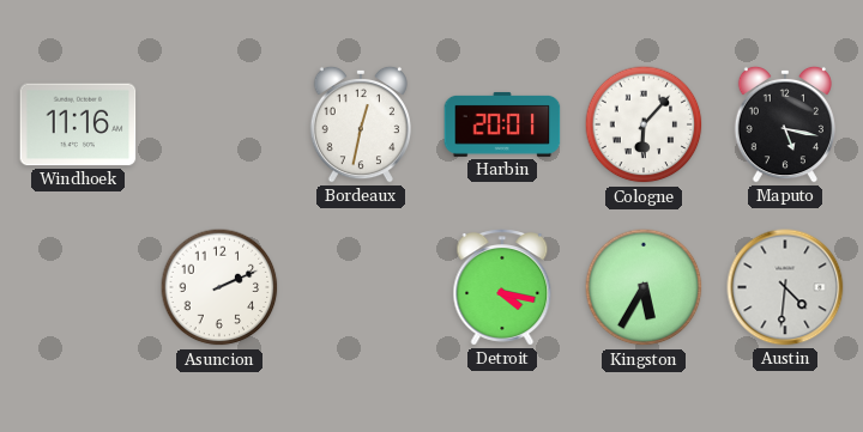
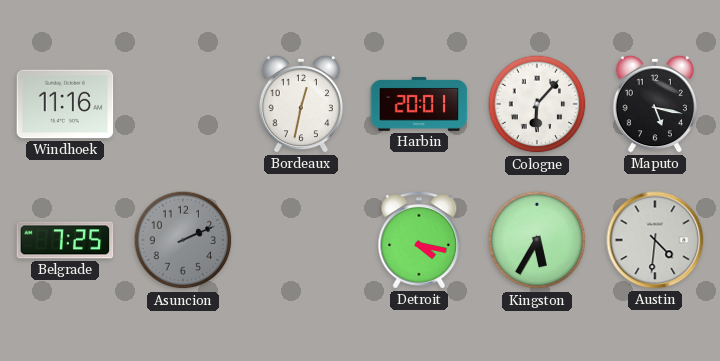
Belgrade: none -> 7:25 (65, 240)
Asuncion dial: white -> grey (183, 240)
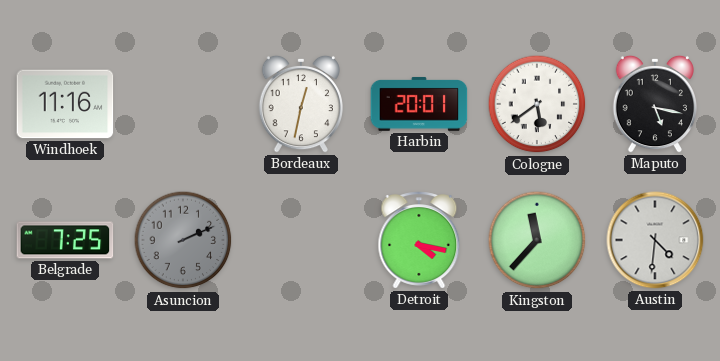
Cologne: 6:07 -> 5:39 (537, 104)
Kingston: 5:35 -> 11:37 (537, 240)
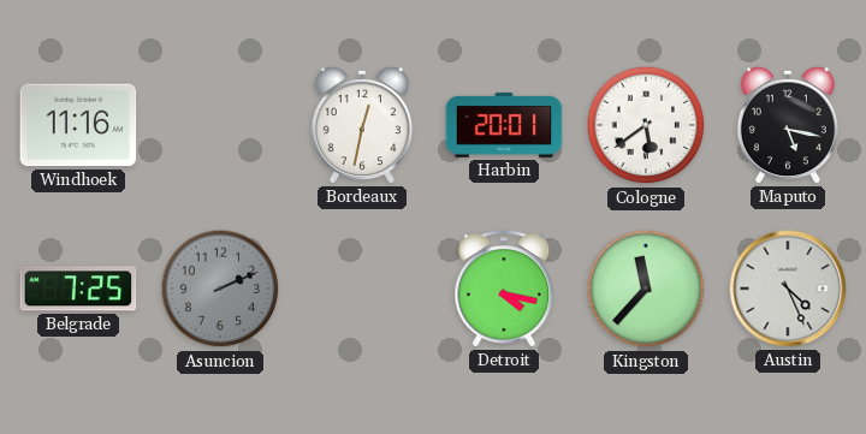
Austin: 4:31 -> 4:26 (788, 289)
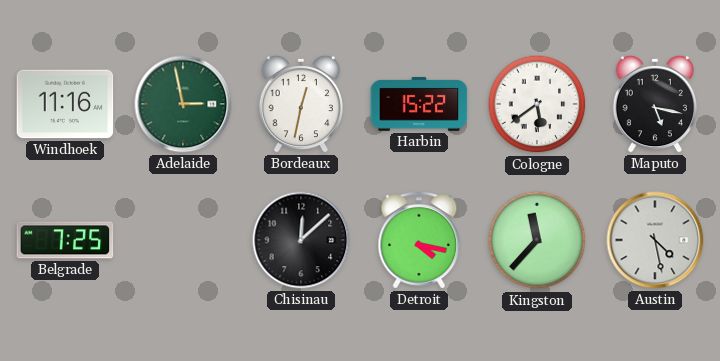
Adelaide: none -> 2:58 (183, 104)
Harbin: 20:01 -> 15:22 (419, 104)
Asuncion: 2:11 -> none (220, 289)
Chisinau: none -> 12:08 (301, 240)
Austin: 4:26 -> 4:28 (655, 240)
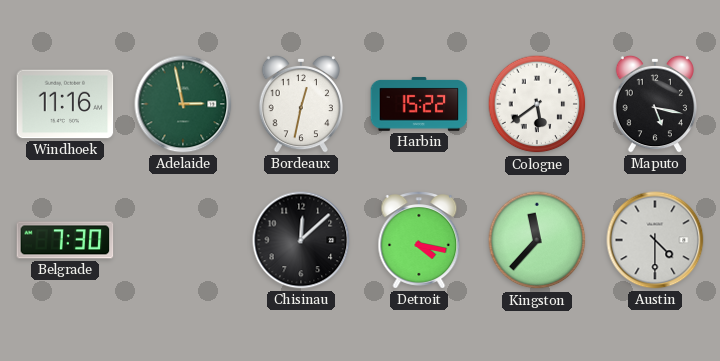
Belgrade: 7:25 -> 7:30 (65, 240)
Austin: 4:28 -> 4:30 (655, 240)
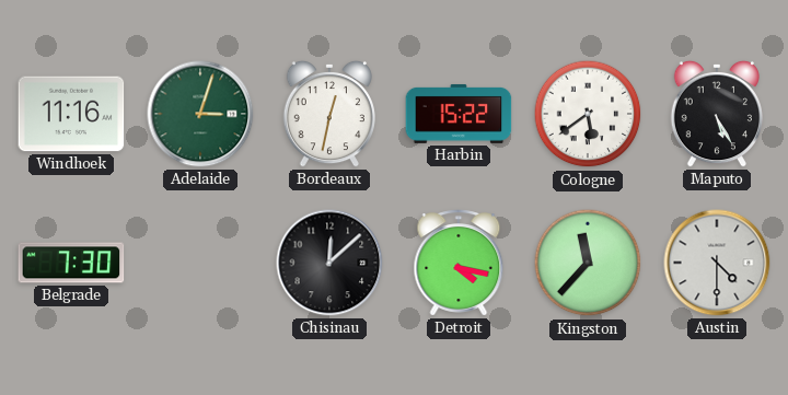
Adelaide: 2:58 -> 3:03 (200, 114)
Maputo: 5:17 -> 5:25 (717, 114)
